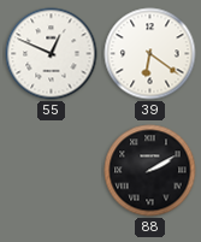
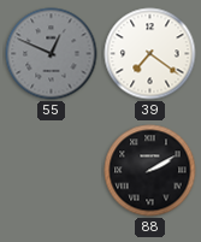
55 dial: white -> grey (52, 54)
39: 6:21 -> 7:21 (150, 54)
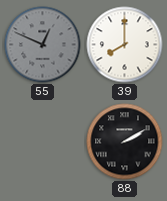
39: 7:21 -> 8:00 (125, 45)
